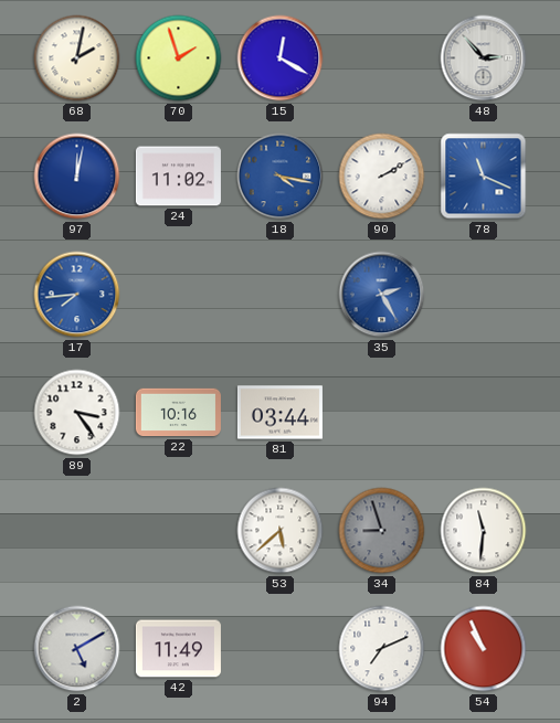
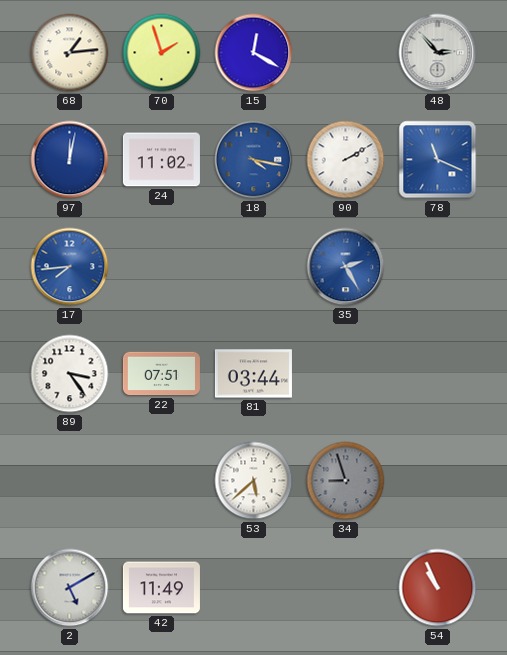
68: 2:02 -> 1:14 (70, 53)
22: 10:16 -> 07:51 (161, 374)
84: 11:31 -> none (484, 531)
94: 7:11 -> none (382, 649)
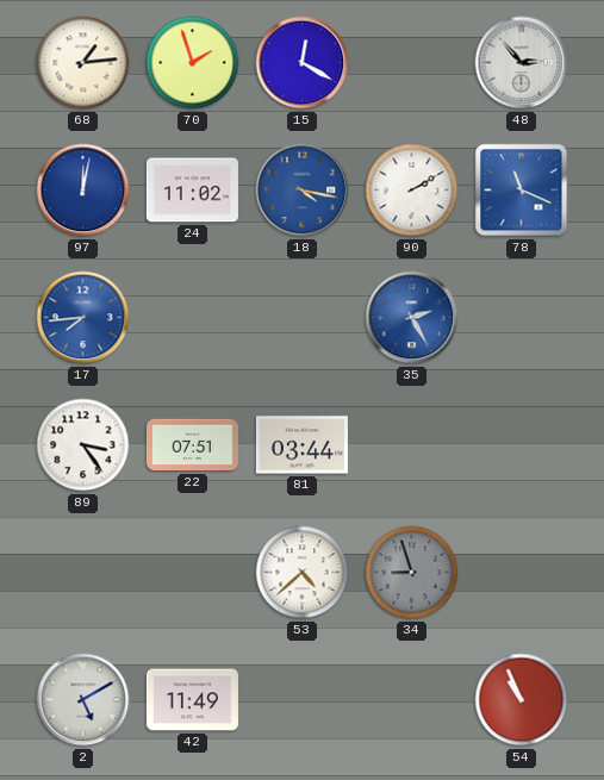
53: 5:38 -> 4:38 (303, 573)
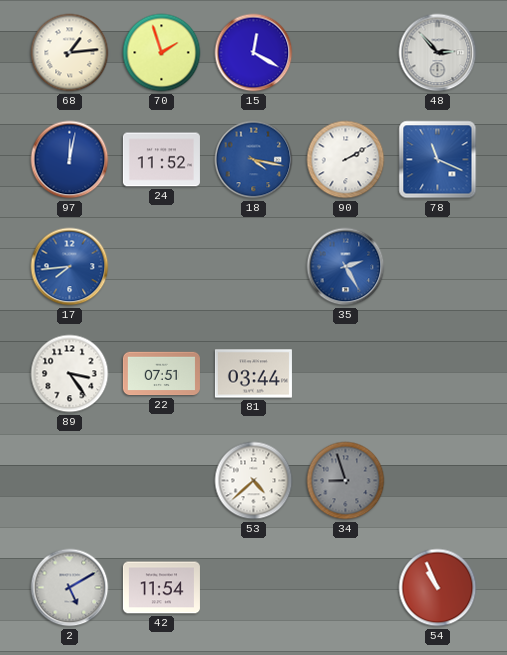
24: 11:02 -> 11:52 (161, 160)
42: 11:49 -> 11:54 (161, 588)
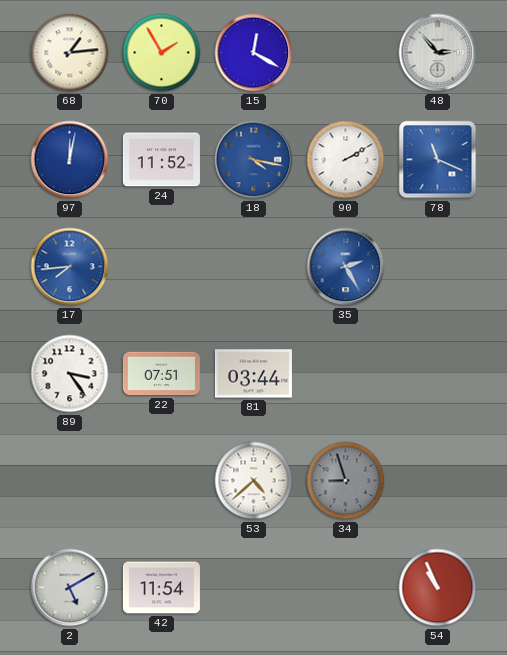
70: 1:57 -> 1:55 (162, 53)
